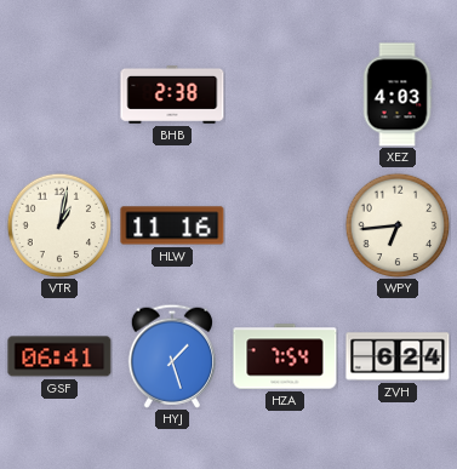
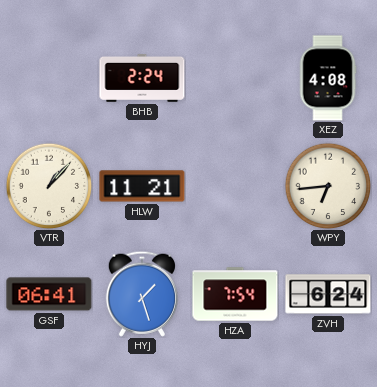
BHB: 2:38 -> 2:24 (142, 78)
XEZ: 4:03 -> 4:08 (328, 78)
VTR: 1:02 -> 1:07 (49, 186)
HLW: 11:16 -> 11:21 (142, 186)
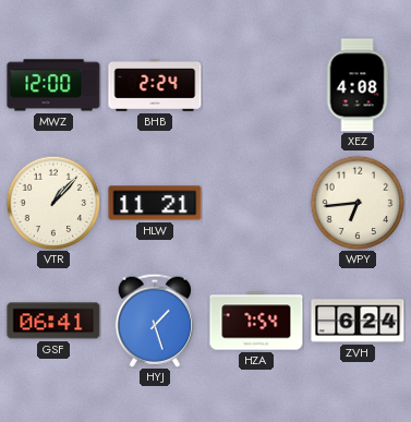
MWZ: none -> 12:00 (53, 85)
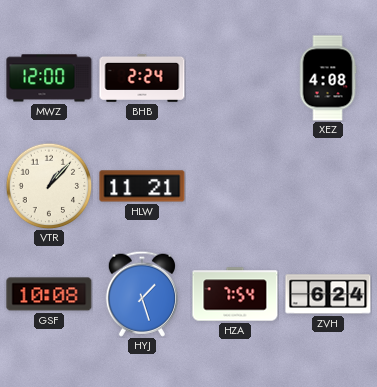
WPY: 6:44 -> none (358, 203)
GSF: 06:41 -> 10:08 (49, 294)
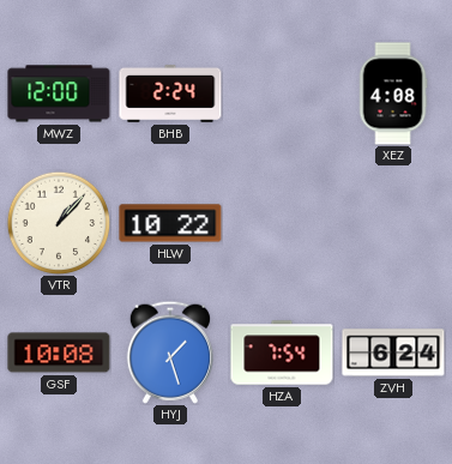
HLW: 11:21 -> 10:22 (170, 223)
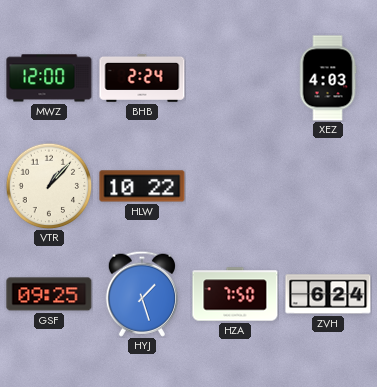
XEZ: 4:08 -> 4:03 (328, 78)
GSF: 10:08 -> 09:25 (49, 294)
HZA: 7:54 -> 7:50 (235, 294)
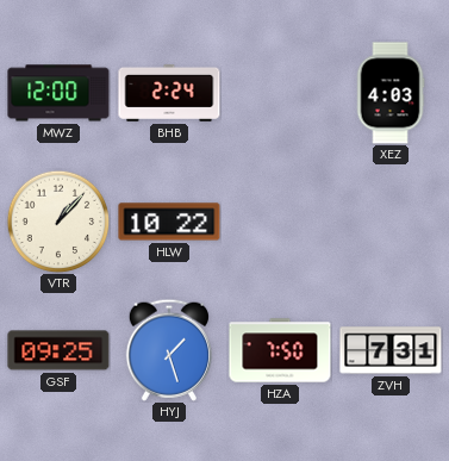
ZVH: 6:24 -> 7:31 (391, 350)
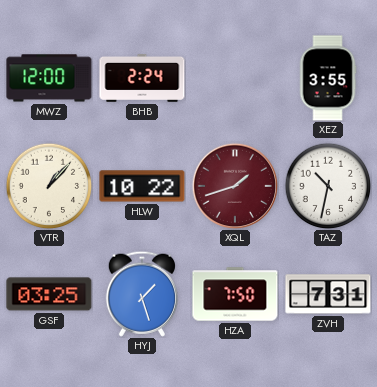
XEZ: 4:03 -> 3:55 (328, 78)
XQL: none -> 1:42 (234, 185)
TAZ: none -> 10:32 (328, 186)
GSF: 09:25 -> 03:25 (49, 294)
